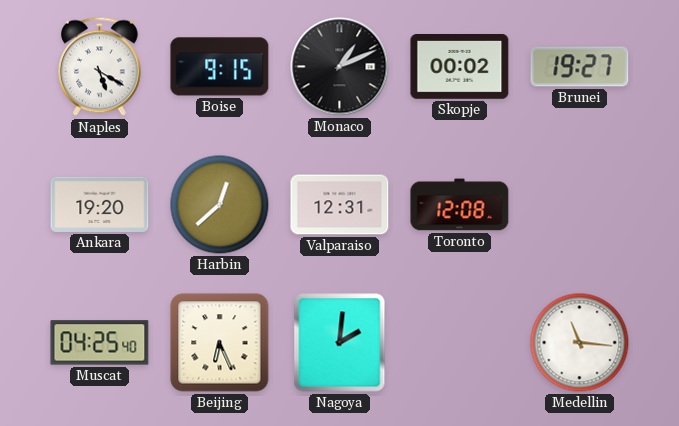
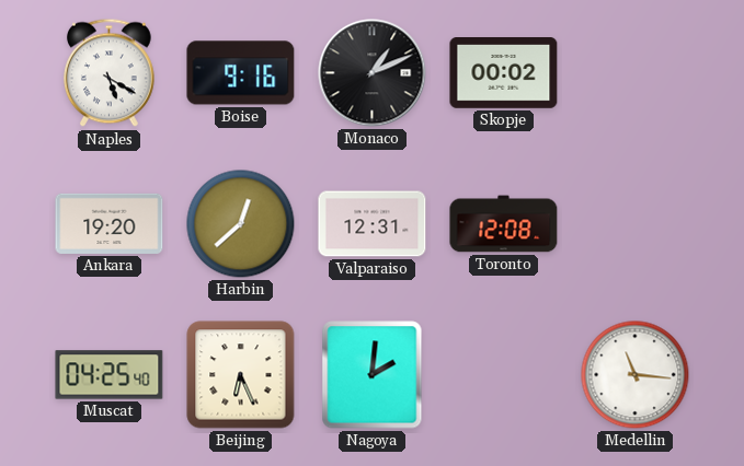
Boise: 9:15 -> 9:16 (241, 73)
Brunei: 19:27 -> none (580, 67)
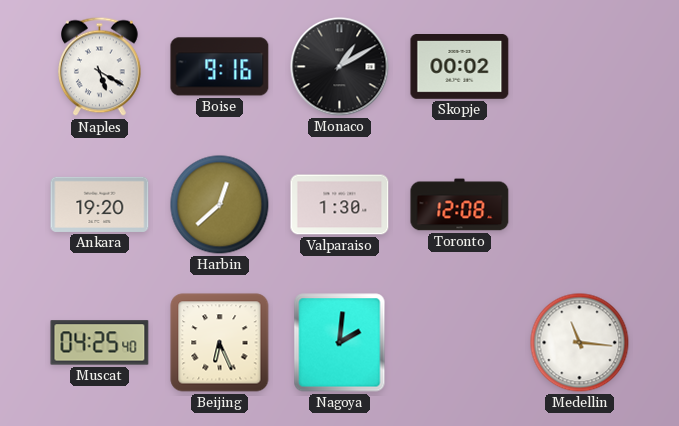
Monaco: 1:11 -> 1:10 (340, 67)
Valparaiso: 12:31 -> 1:30 (340, 205)
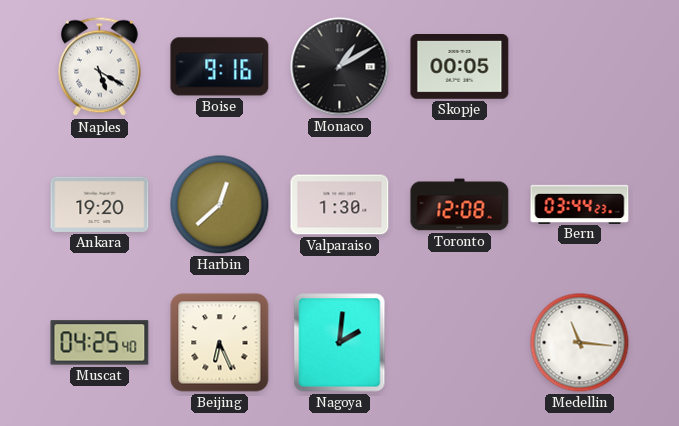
Skopje: 00:02 -> 00:05 (460, 67)
Bern: none -> 03:44 (580, 204)
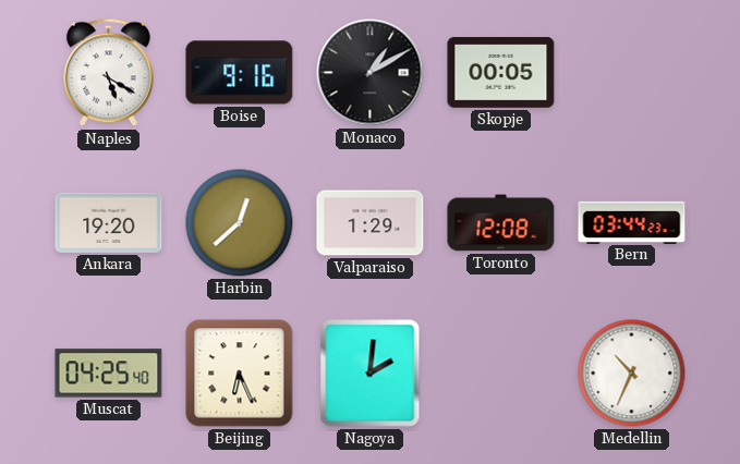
Valparaiso: 1:30 -> 1:29 (371, 223)
Medellin: 11:16 -> 10:34 (632, 374)
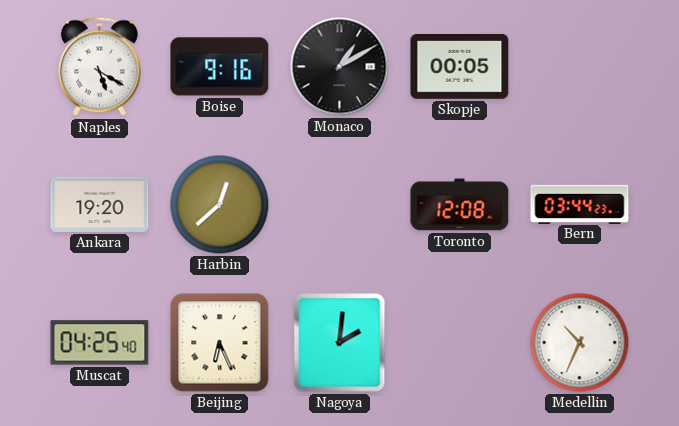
Valparaiso: 1:29 -> none (371, 223)
